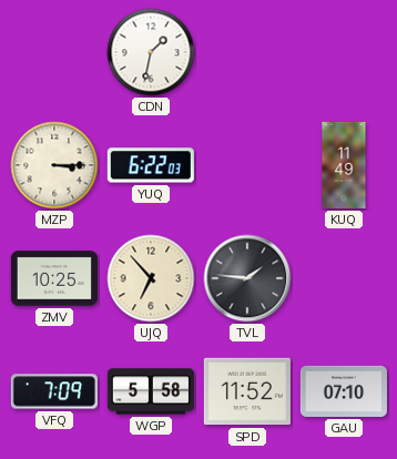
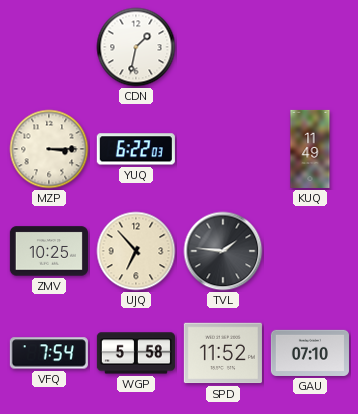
VFQ: 7:09 -> 7:54 (49, 353)
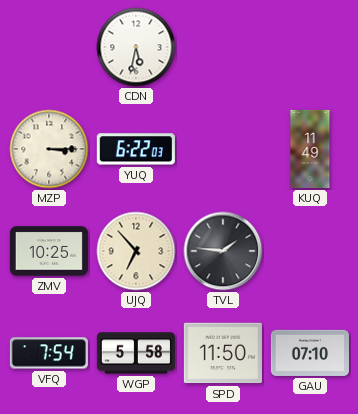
CDN: 1:32 -> 5:32 (136, 47)
SPD: 11:52 -> 11:50 (223, 353)
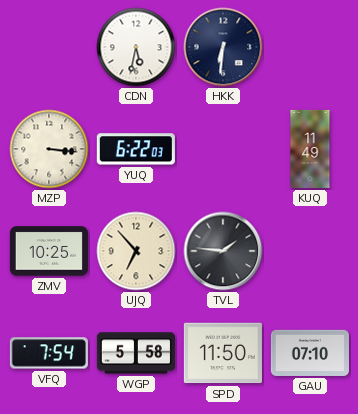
HKK: none -> 6:31 (223, 47)
MZP: 3:15 -> 3:16 (49, 149)
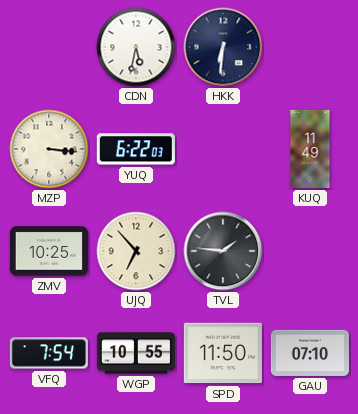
WGP: 5:58 -> 10:55 (136, 353)
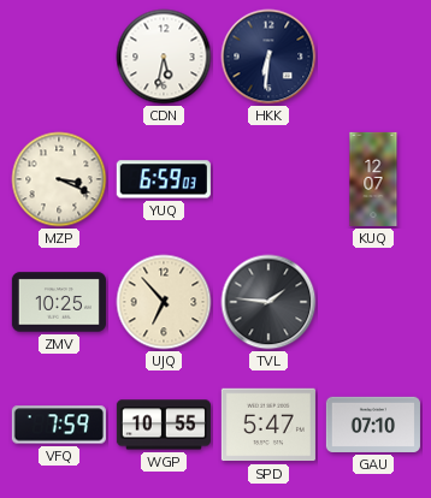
MZP: 3:16 -> 3:19 (59, 179)
YUQ: 6:22 -> 6:59 (164, 179)
KUQ: 11:49 -> 12:07 (373, 179)
VFQ: 7:54 -> 7:59 (59, 425)
SPD: 11:50 -> 5:47 (268, 425)
